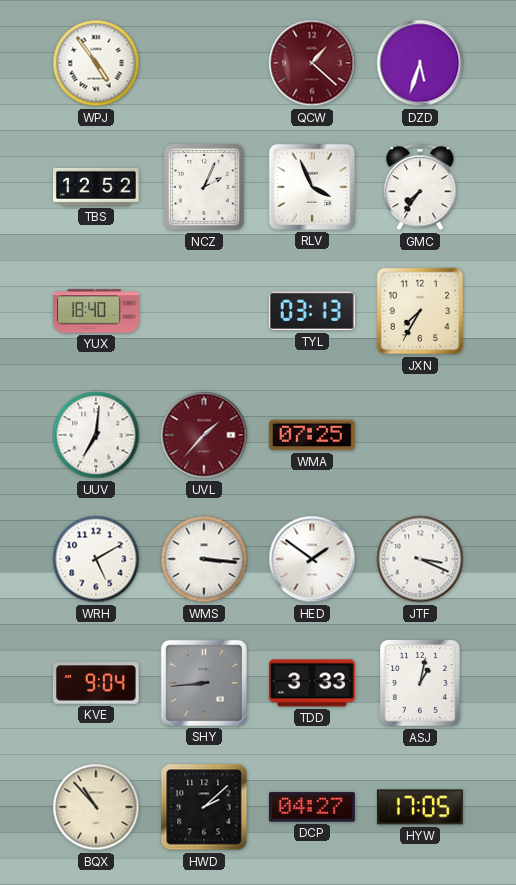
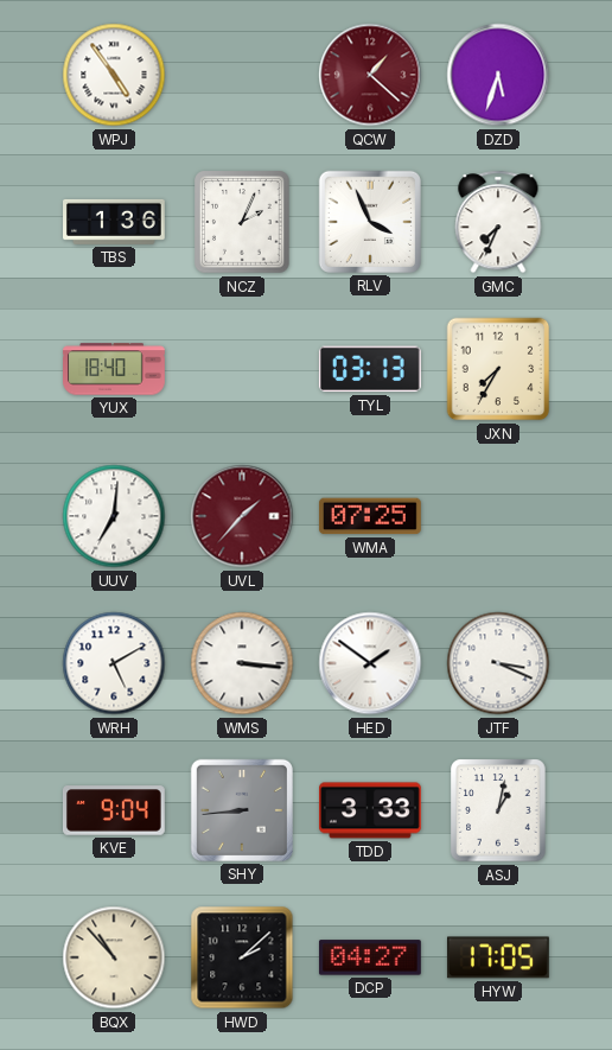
TBS: 12:52 -> 1:36 (115, 222)
GMC: 7:36 -> 7:34 (498, 222)
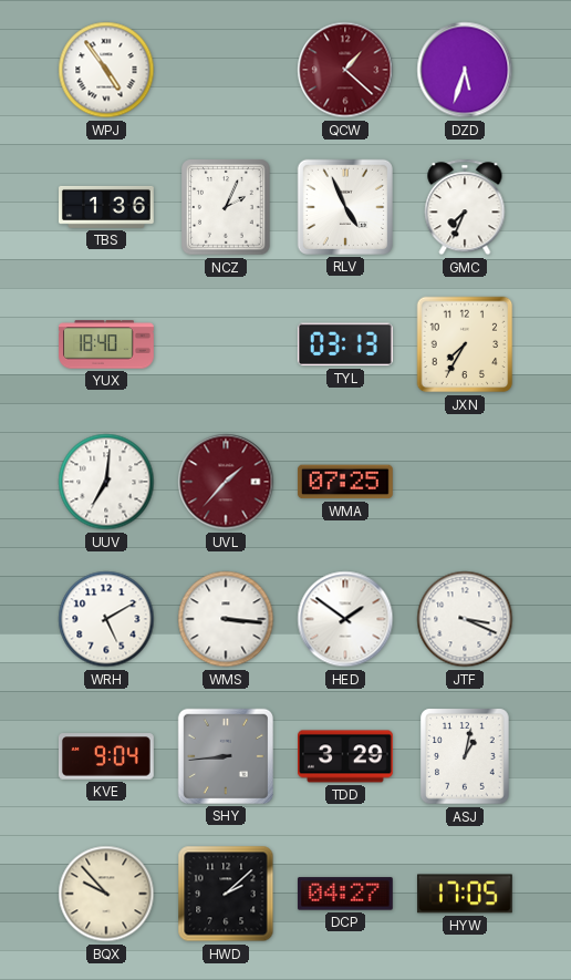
RLV: 3:56 -> 4:56 (345, 207)
TDD: 3:33 -> 3:29 (346, 756)
BQX: 10:53 -> 9:53 (106, 894)
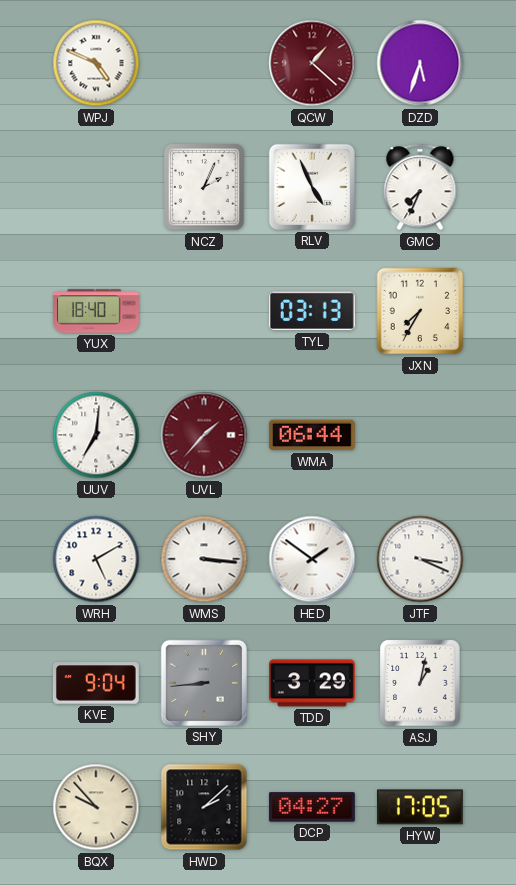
WPJ: 4:54 -> 4:49 (96, 63)
TBS: 1:36 -> none (107, 207)
WMA: 07:25 -> 06:44 (312, 435)
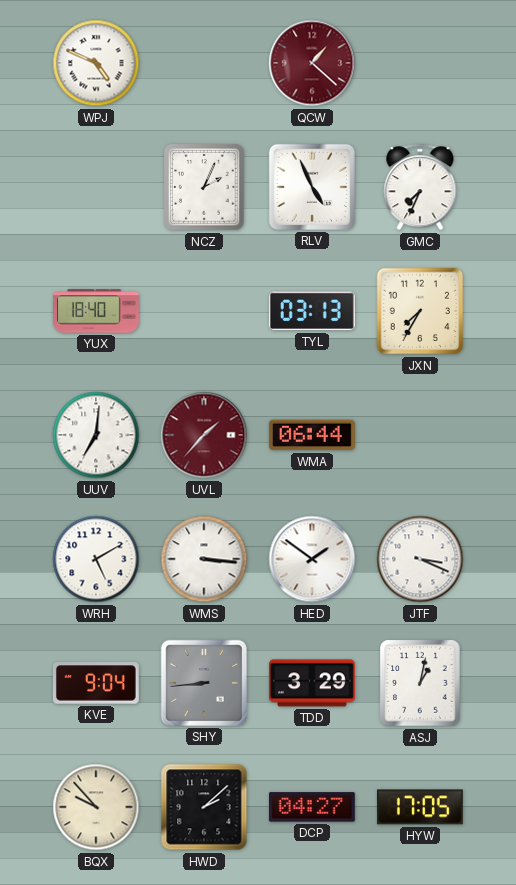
DZD: 5:33 -> none (420, 63)
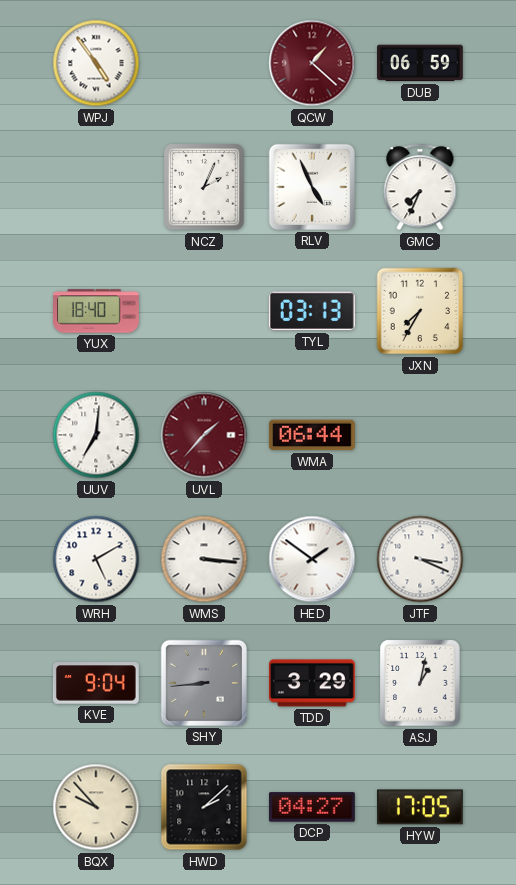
WPJ: 4:49 -> 4:54 (96, 63)
DUB: none -> 06:59 (420, 63)
